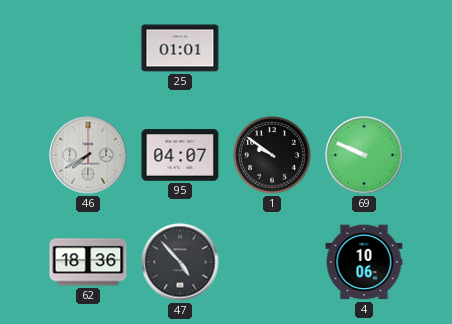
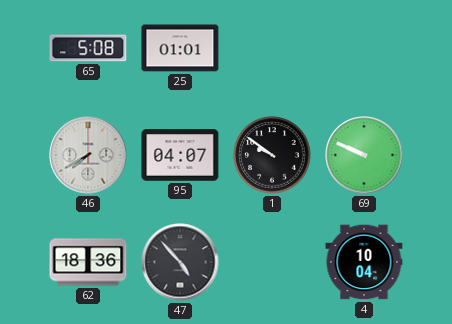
65: none -> 5:08 (88, 48)
4: 10:06 -> 10:04 (364, 262)
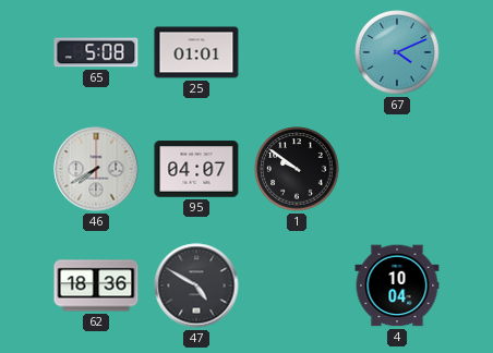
67: none -> 4:11 (397, 52)
69: 9:49 -> none (364, 155)
47: 4:53 -> 4:50 (196, 285)
